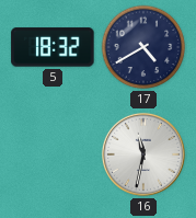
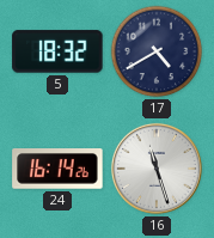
24: none -> 16:14 (57, 169)
16: 11:32 -> 11:27 (157, 169)
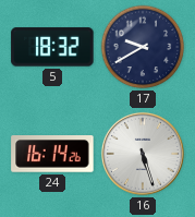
17: 4:40 -> 9:40 (143, 47)
16: 11:27 -> 5:27 (143, 154)
